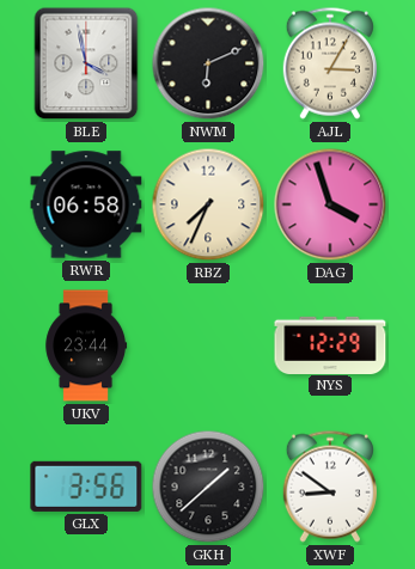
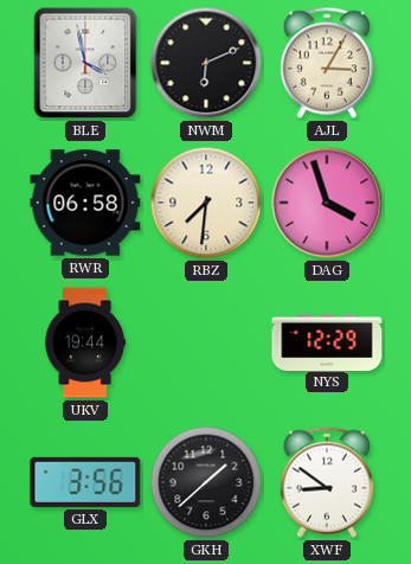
RBZ: 7:34 -> 7:31 (206, 203)
UKV: 23:44 -> 19:44 (85, 342)
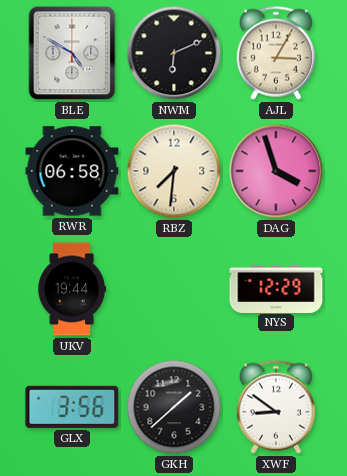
BLE: 3:58 -> 4:50 (72, 53)
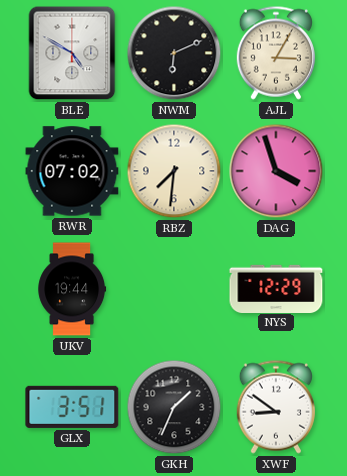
RWR: 06:58 -> 07:02 (72, 171)
GLX: 3:56 -> 3:51 (72, 407)
GKH: 1:38 -> 1:34 (174, 407)
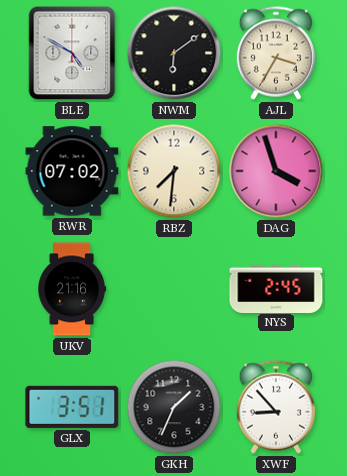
NWM: 6:11 -> 6:09 (174, 53)
AJL: 3:05 -> 3:35 (276, 53)
UKV: 19:44 -> 21:16 (72, 289)
NYS: 12:29 -> 2:45 (276, 288)
XWF: 8:51 -> 8:53 (276, 407)
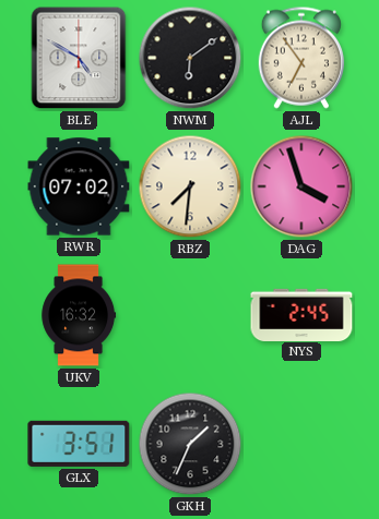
AJL: 3:35 -> 6:54 (301, 58)
UKV: 21:16 -> 16:32 (79, 315)
XWF: 8:53 -> none (276, 407)
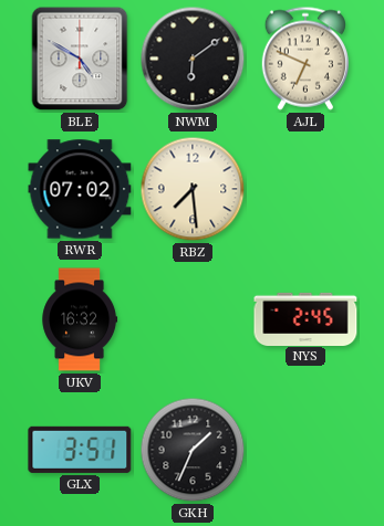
AJL: 6:54 -> 6:49 (305, 59)
RBZ: 7:31 -> 7:29 (193, 189)
DAG: 3:57 -> none (301, 186)
